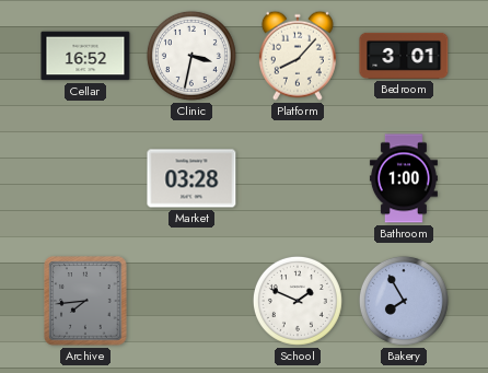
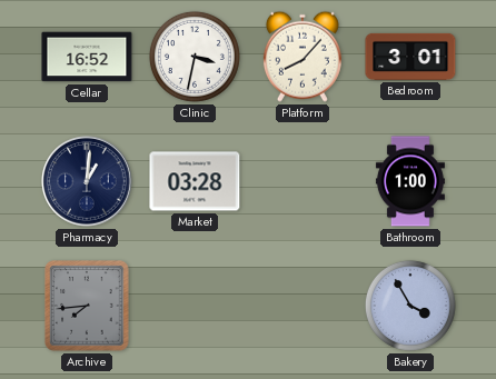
Pharmacy: none -> 1:01 (87, 181)
School: 1:49 -> none (298, 301)
Bakery: 7:55 -> 3:55 (410, 306)
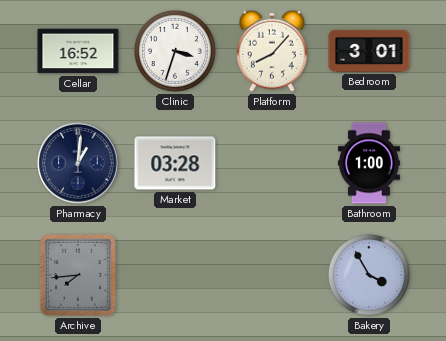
Clinic: 3:32 -> 3:33 (175, 51)
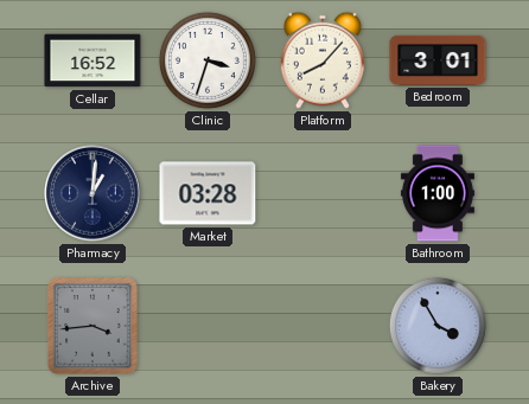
Archive: 7:44 -> 3:44 (93, 326)
